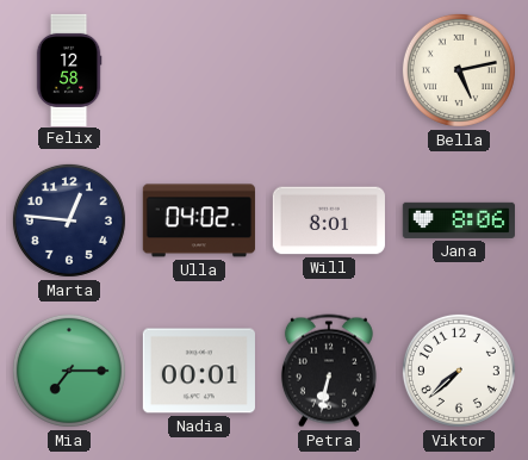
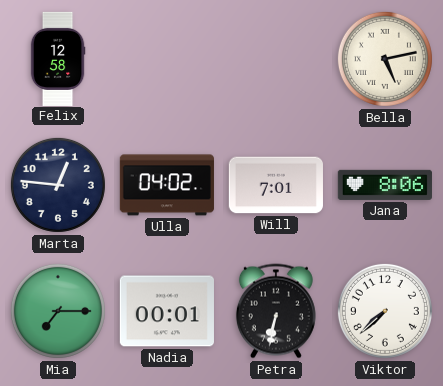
Will: 8:01 -> 7:01 (276, 185)
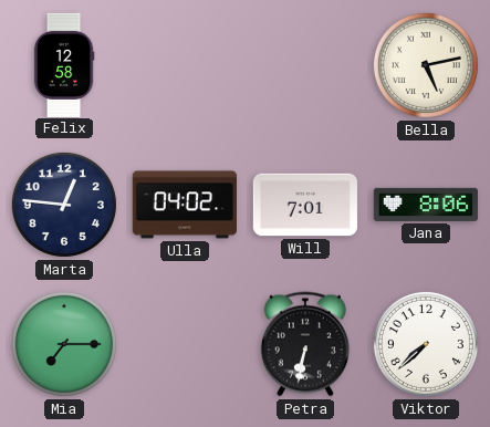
Nadia: 00:01 -> none (167, 311)
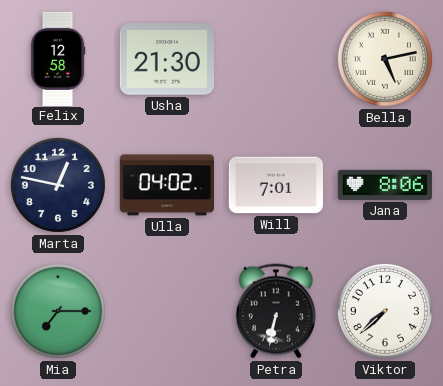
Usha: none -> 21:30 (167, 59)
Marta: 12:46 -> 12:47 (58, 185)
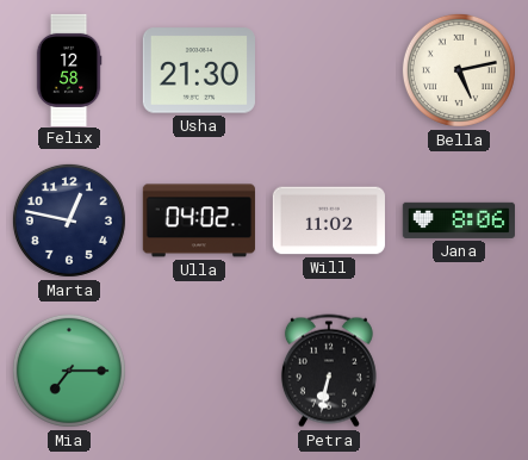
Will: 7:01 -> 11:02 (329, 220)
Viktor: 7:38 -> none (385, 311)
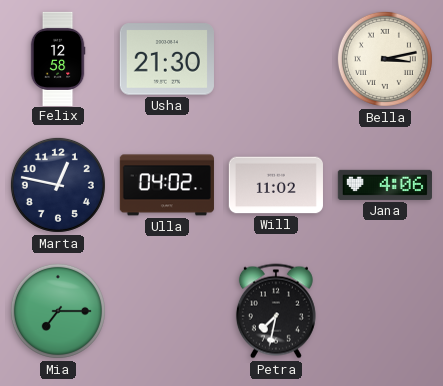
Bella: 5:13 -> 3:13 (385, 59)
Jana: 8:06 -> 4:06 (385, 185)
Petra: 6:32 -> 7:32 (276, 311)
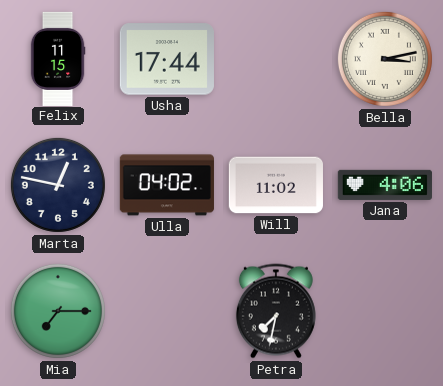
Felix: 12:58 -> 11:15 (58, 58)
Usha: 21:30 -> 17:44 (167, 59)
